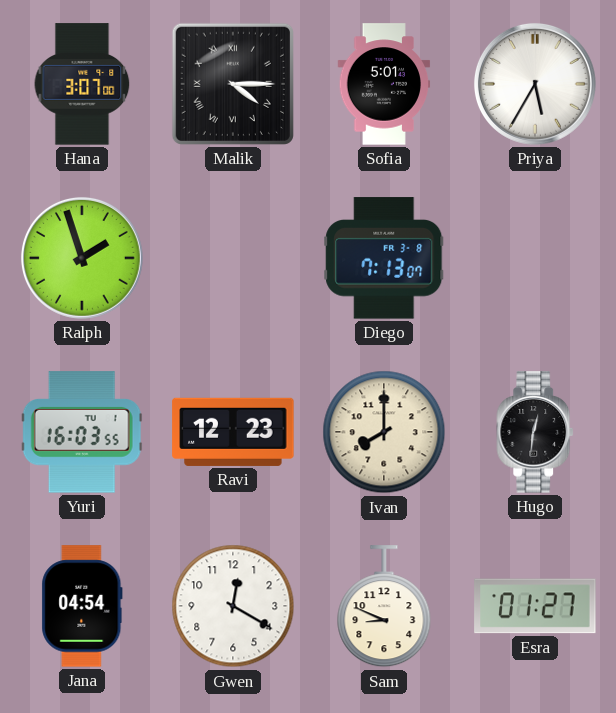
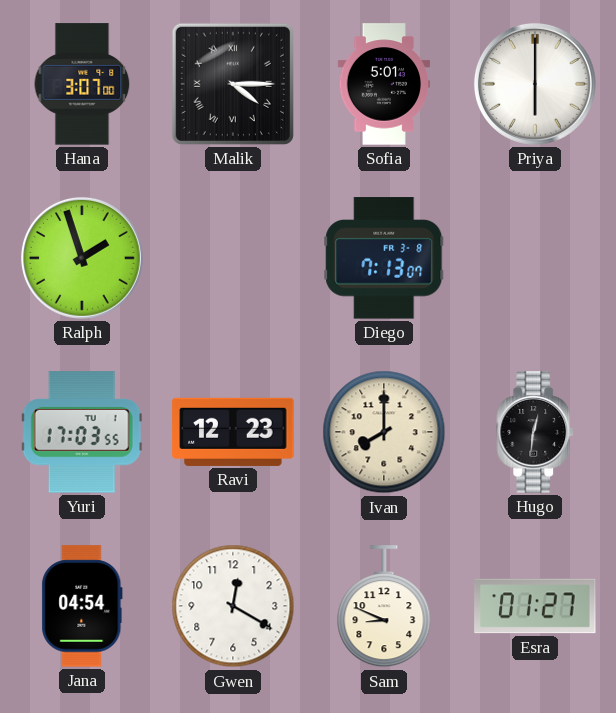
Priya: 5:35 -> 6:00 (535, 84)
Yuri: 16:03 -> 17:03 (82, 432)
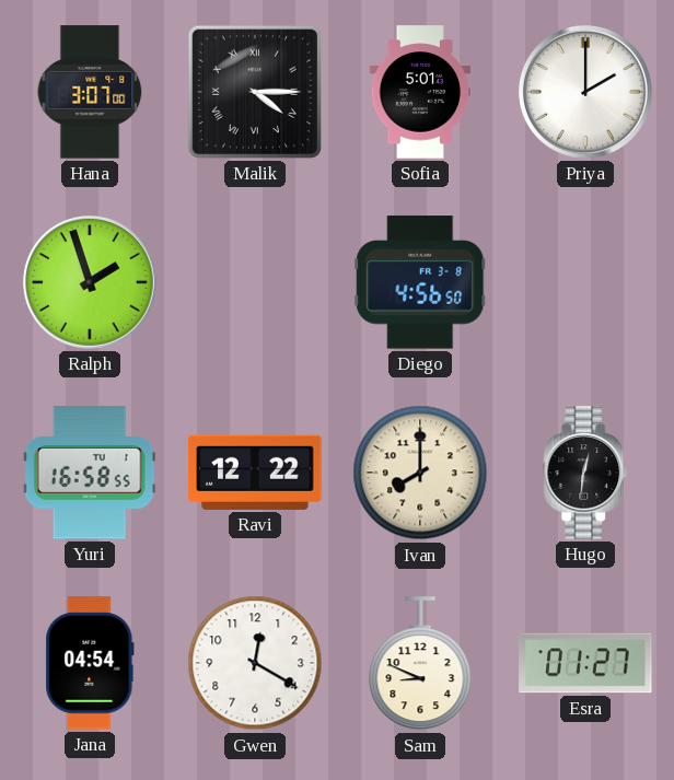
Priya: 6:00 -> 2:00 (585, 92)
Diego: 7:13 -> 4:56 (420, 282)
Yuri: 17:03 -> 16:58 (90, 473)
Ravi: 12:23 -> 12:22 (255, 473)
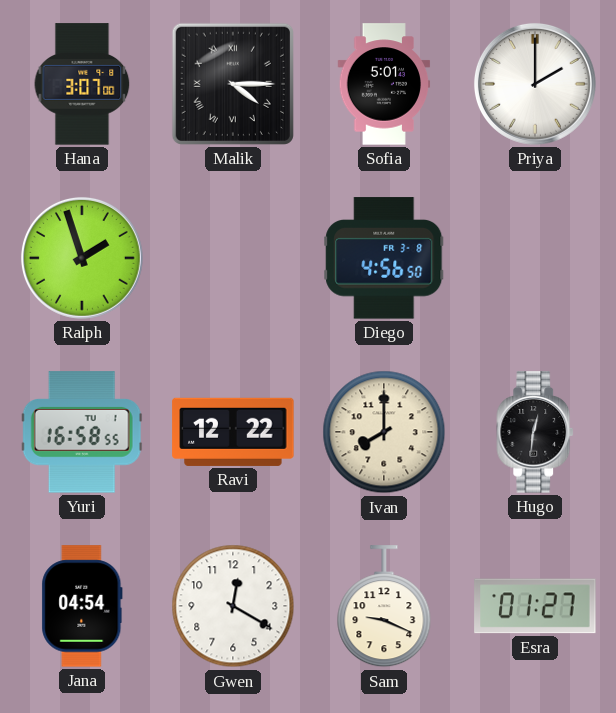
Sam: 8:49 -> 9:19 (384, 607)
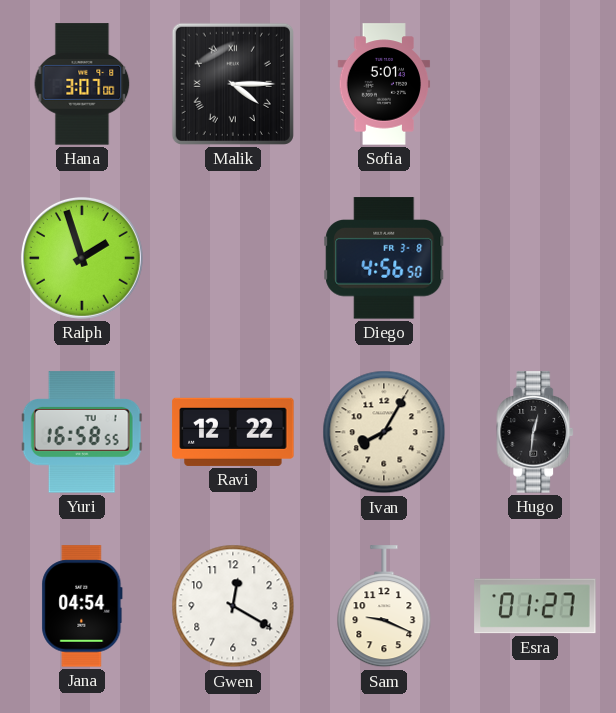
Priya: 2:00 -> none (535, 84)
Ivan: 8:00 -> 8:05 (384, 432)
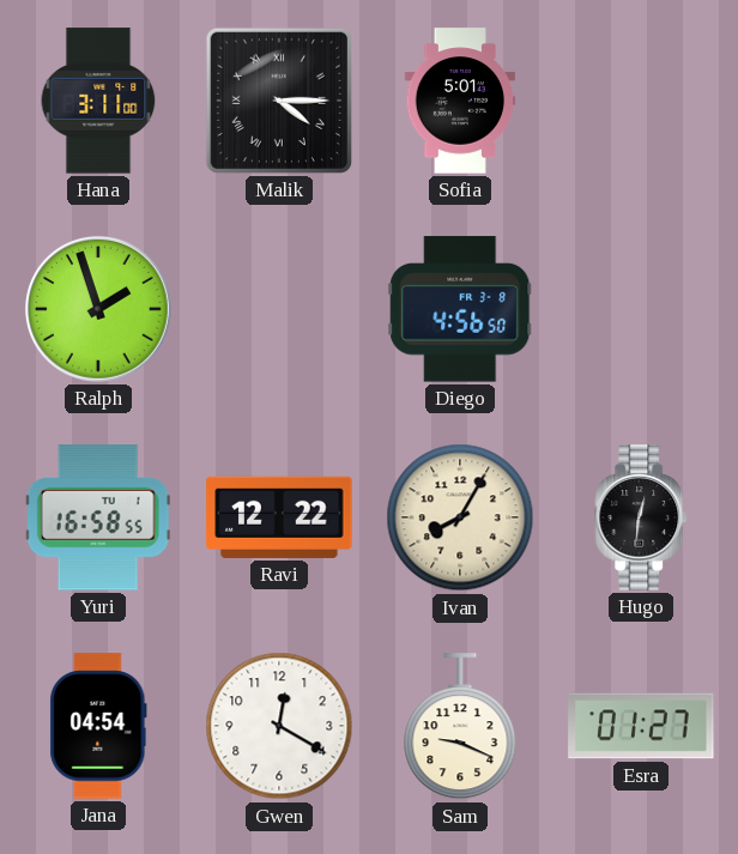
Hana: 3:07 -> 3:11 (98, 101)
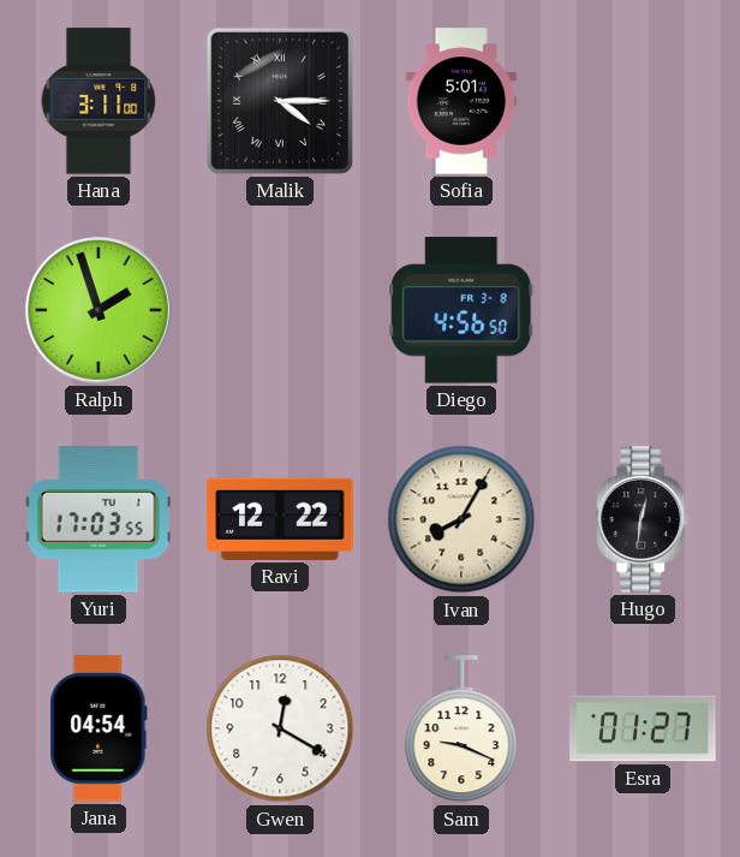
Yuri: 16:58 -> 17:03 (99, 519)
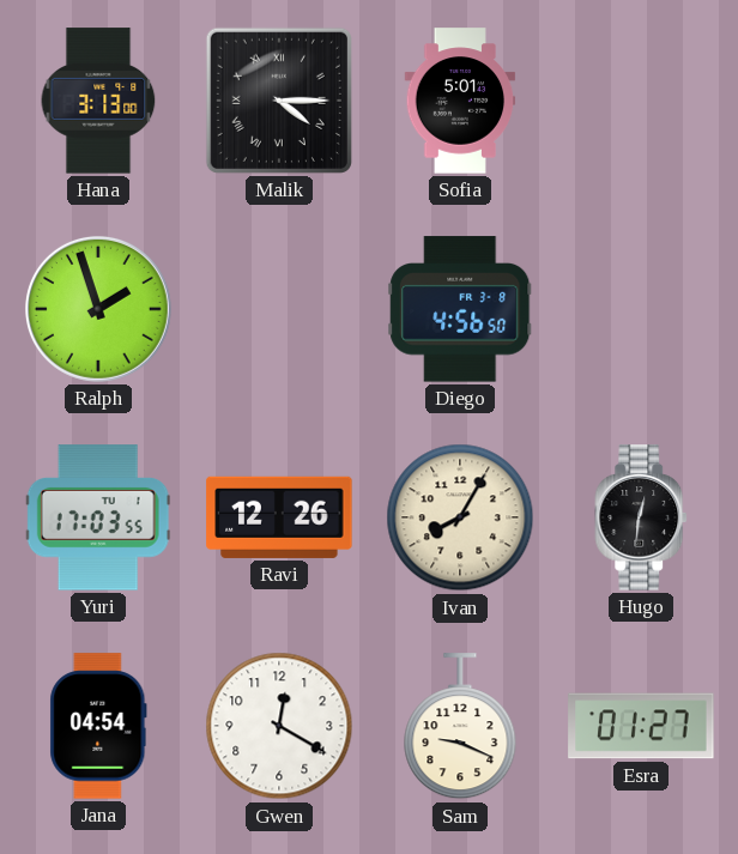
Hana: 3:11 -> 3:13 (98, 101)
Ravi: 12:22 -> 12:26 (279, 517)
